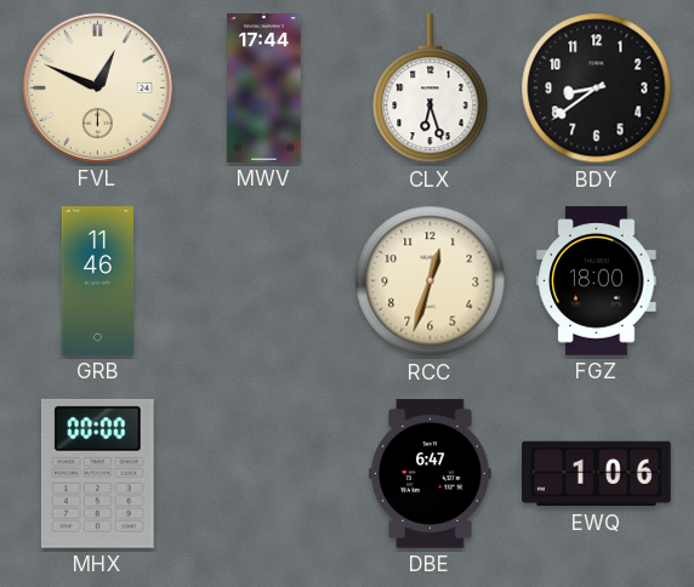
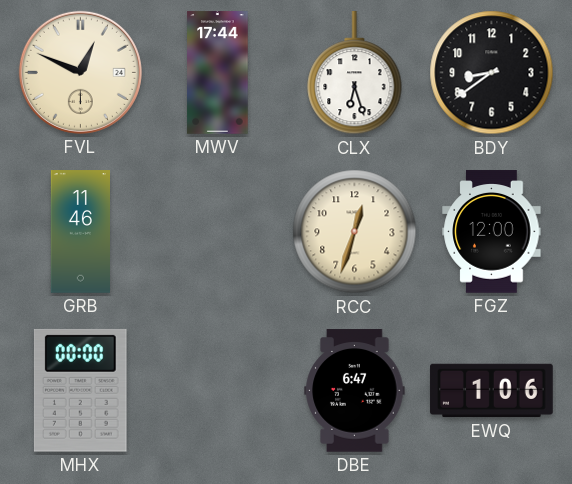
FGZ: 18:00 -> 12:00 (492, 232)
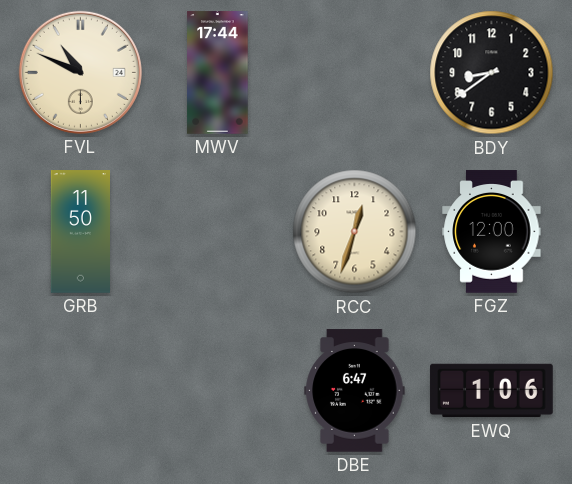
FVL: 12:49 -> 10:49 (80, 72)
CLX: 6:27 -> none (355, 73)
GRB: 11:46 -> 11:50 (80, 232)
MHX: 00:00 -> none (80, 390)
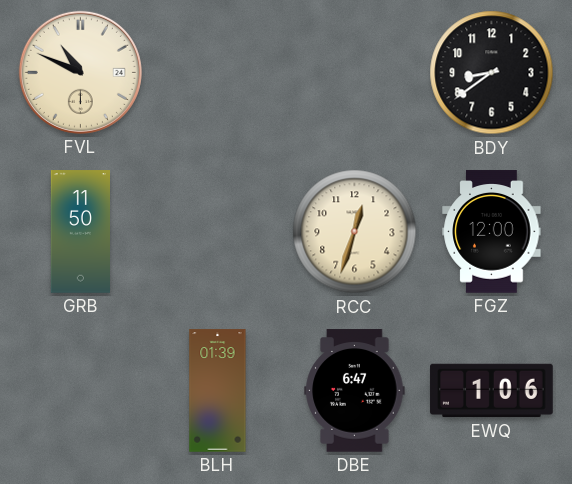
MWV: 17:44 -> none (218, 73)
BLH: none -> 01:39 (218, 391)
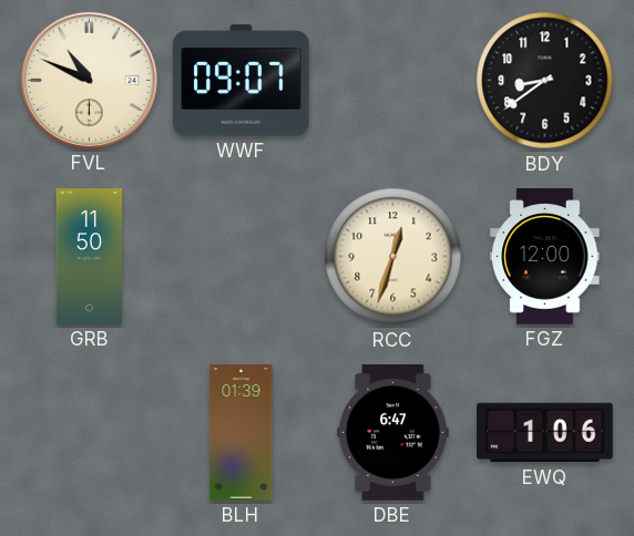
WWF: none -> 09:07 (242, 81)
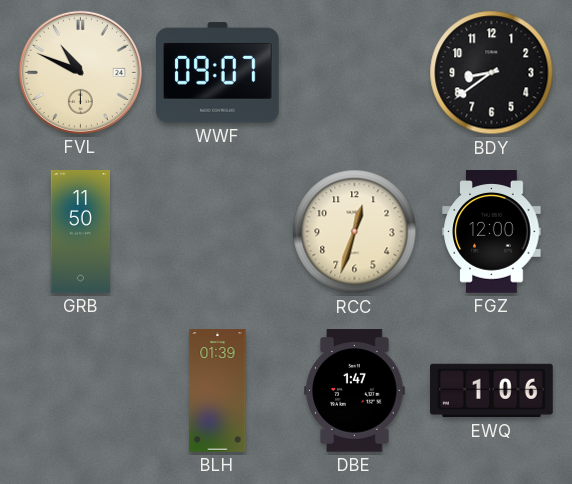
DBE: 6:47 -> 1:47 (355, 391)
